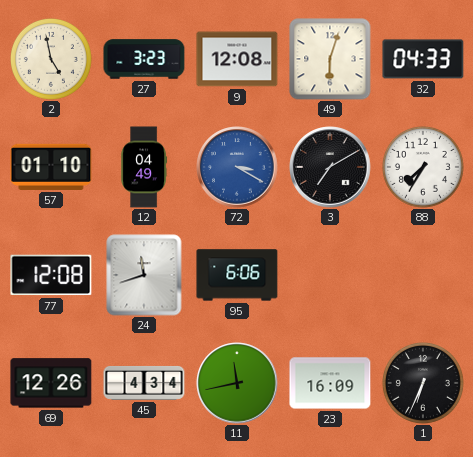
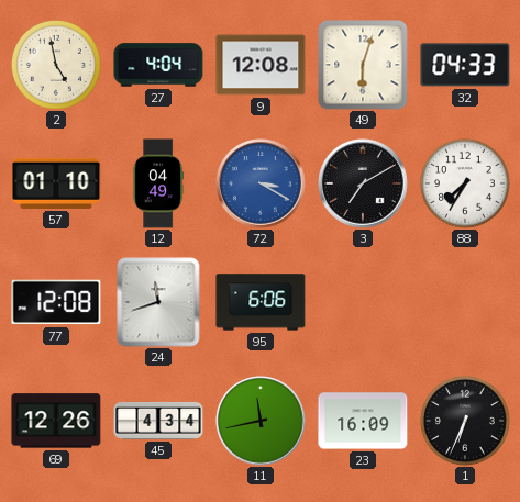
27: 3:23 -> 4:04 (158, 65)
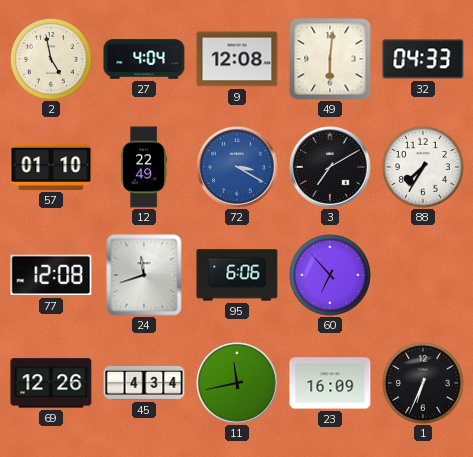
49: 6:03 -> 6:01 (330, 59)
12: 04:49 -> 22:49 (144, 167)
60: none -> 6:53 (330, 275)
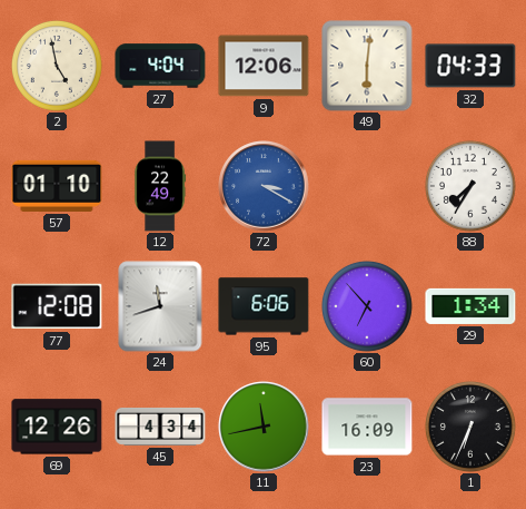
9: 12:08 -> 12:06 (264, 66)
3: 7:10 -> none (330, 167)
29: none -> 1:34 (470, 306)
